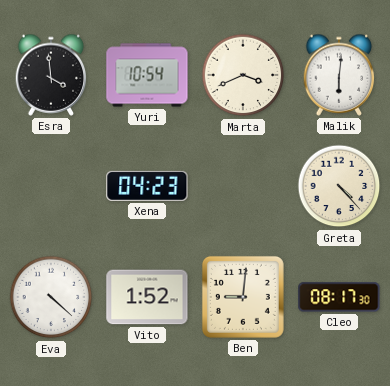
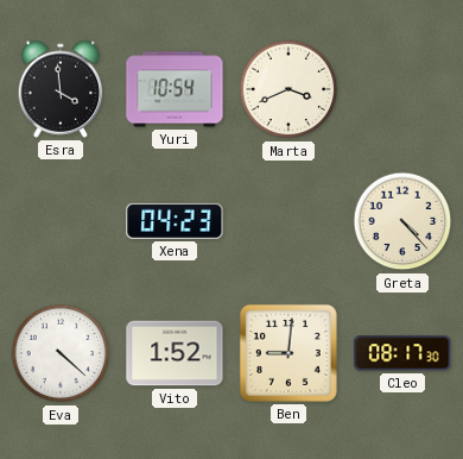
Malik: 6:01 -> none (339, 75)
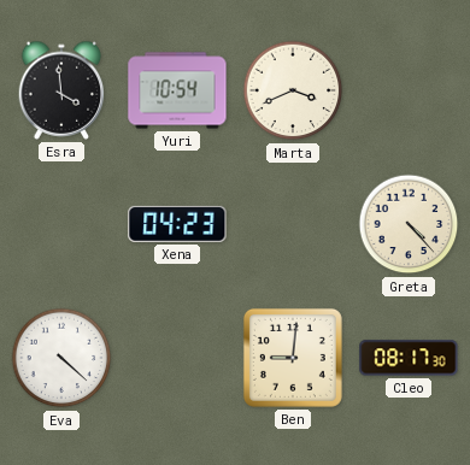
Vito: 1:52 -> none (175, 353)
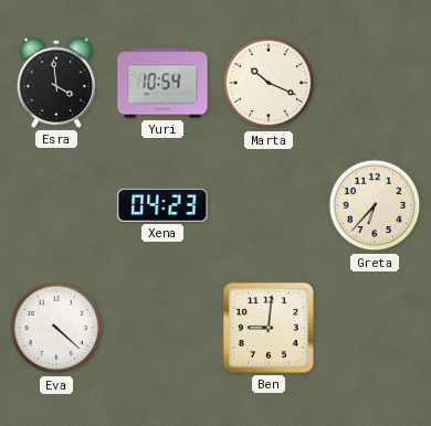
Marta: 3:41 -> 10:19 (269, 83)
Greta: 4:23 -> 6:37 (375, 205)
Cleo: 08:17 -> none (409, 358)
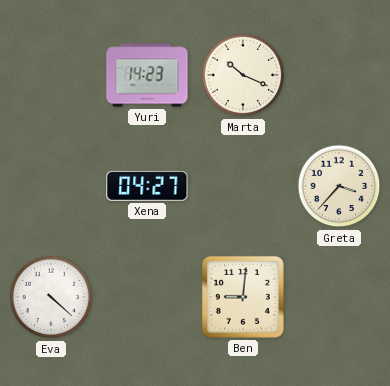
Esra: 3:59 -> none (56, 83)
Yuri: 10:54 -> 14:23 (147, 75)
Xena: 04:23 -> 04:27 (147, 186)
Greta: 6:37 -> 3:37 (339, 186)
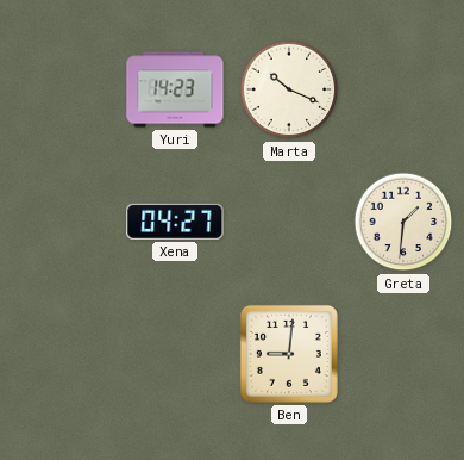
Greta: 3:37 -> 1:31 (403, 222)
Eva: 4:22 -> none (51, 297)
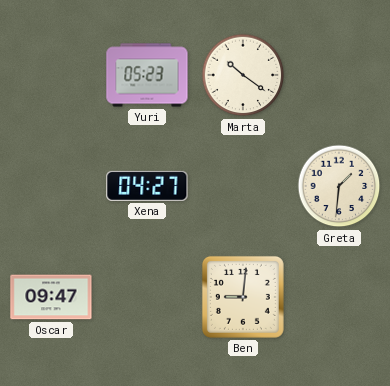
Yuri: 14:23 -> 05:23 (147, 75)
Marta: 10:19 -> 10:21 (243, 75)
Oscar: none -> 09:47 (51, 297)
